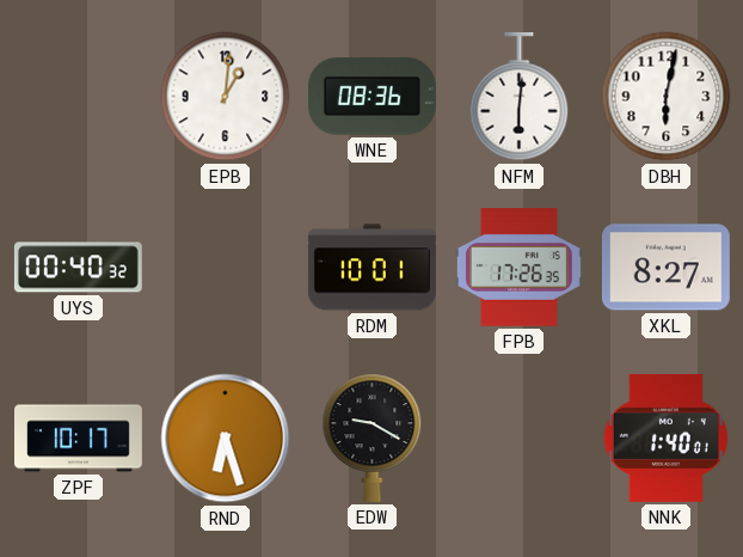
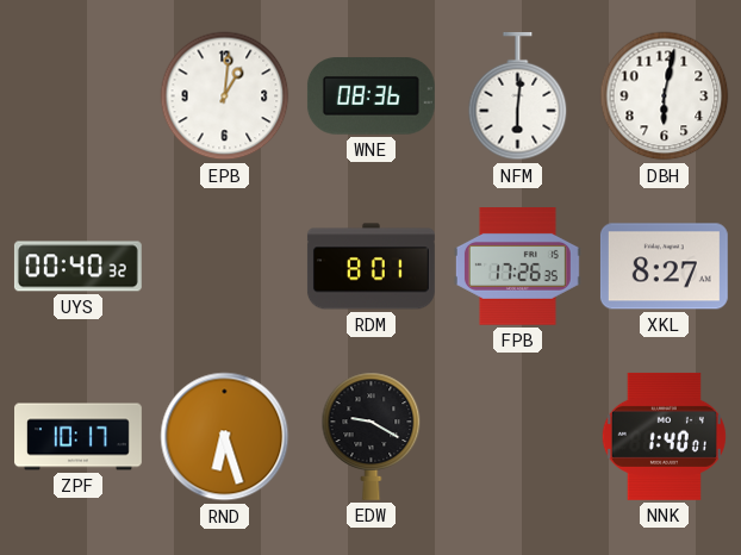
RDM: 10:01 -> 8:01 (370, 267)
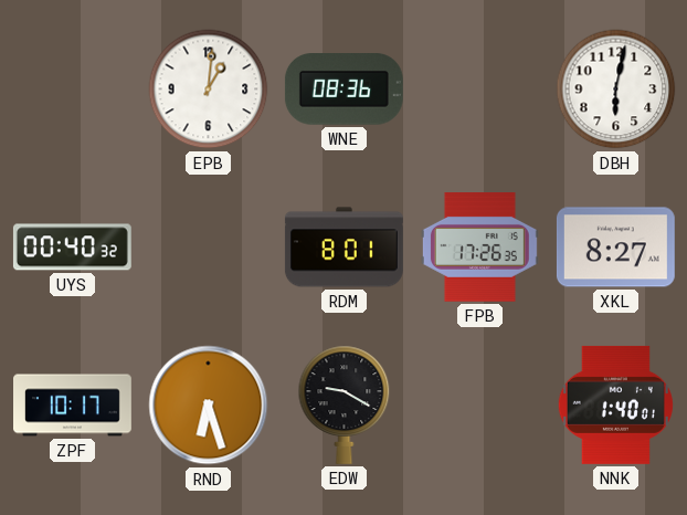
NFM: 6:01 -> none (518, 96)
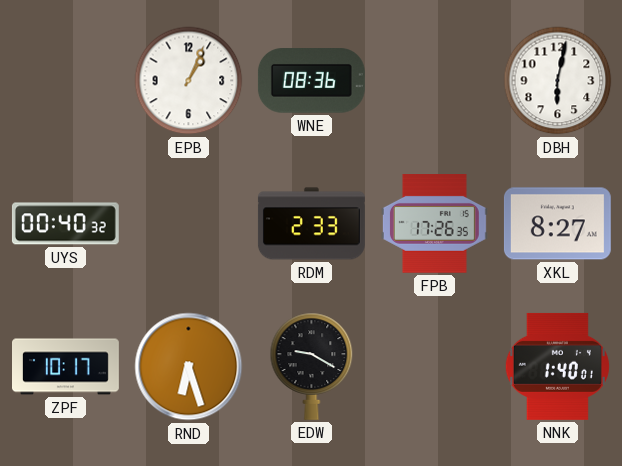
EPB: 1:01 -> 1:04 (189, 81)
RDM: 8:01 -> 2:33 (311, 224)
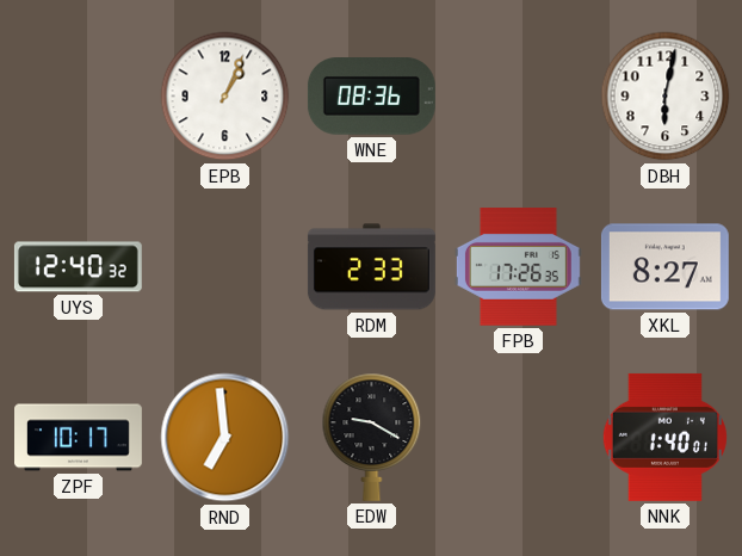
UYS: 00:40 -> 12:40 (78, 267)
RND: 6:27 -> 6:59 (225, 438)
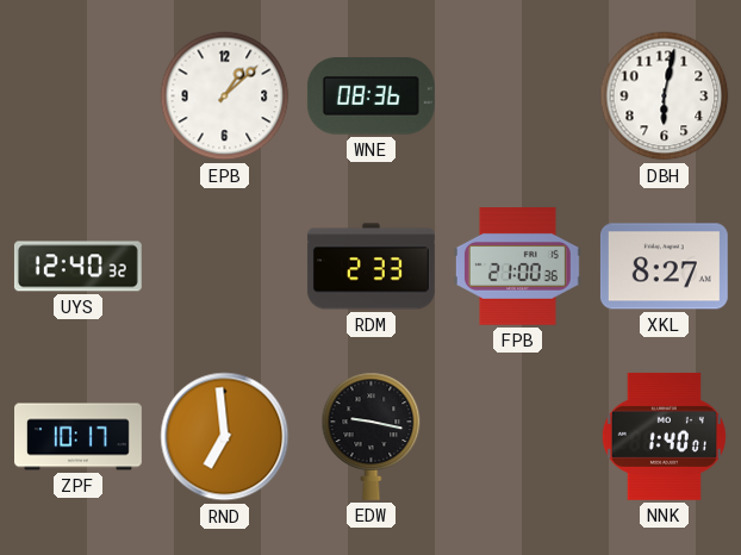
EPB: 1:04 -> 1:08 (225, 96)
FPB: 17:26 -> 21:00 (517, 267)
EDW: 9:20 -> 9:17 (372, 436)
